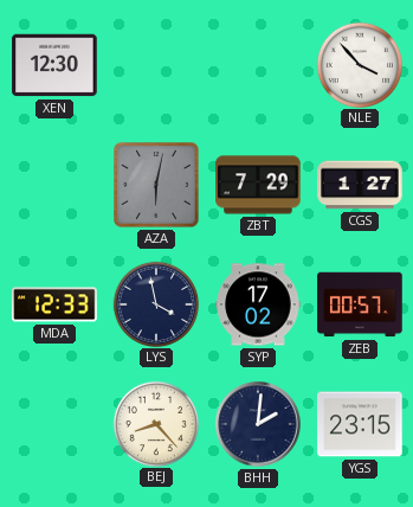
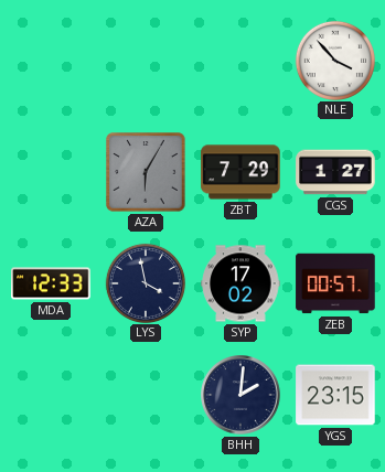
XEN: 12:30 -> none (54, 65)
AZA: 6:02 -> 6:05 (146, 172)
BEJ: 8:23 -> none (155, 423)
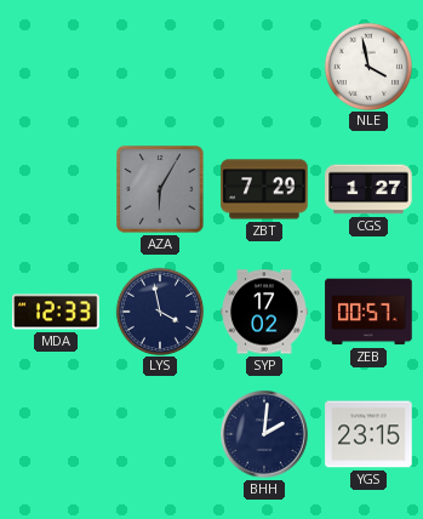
NLE: 3:53 -> 3:58 (367, 65)
